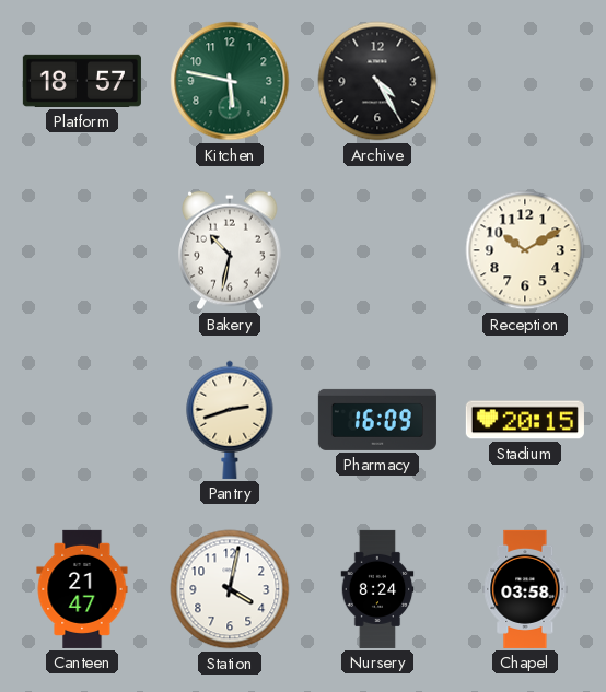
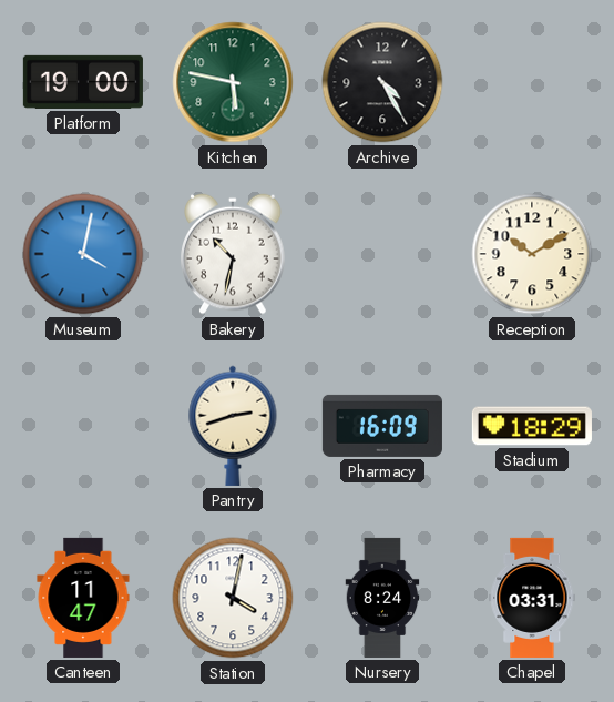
Platform: 18:57 -> 19:00 (83, 82)
Museum: none -> 4:02 (83, 254)
Stadium: 20:15 -> 18:29 (532, 426)
Canteen: 21:47 -> 11:47 (83, 598)
Chapel: 03:58 -> 03:31 (532, 598)
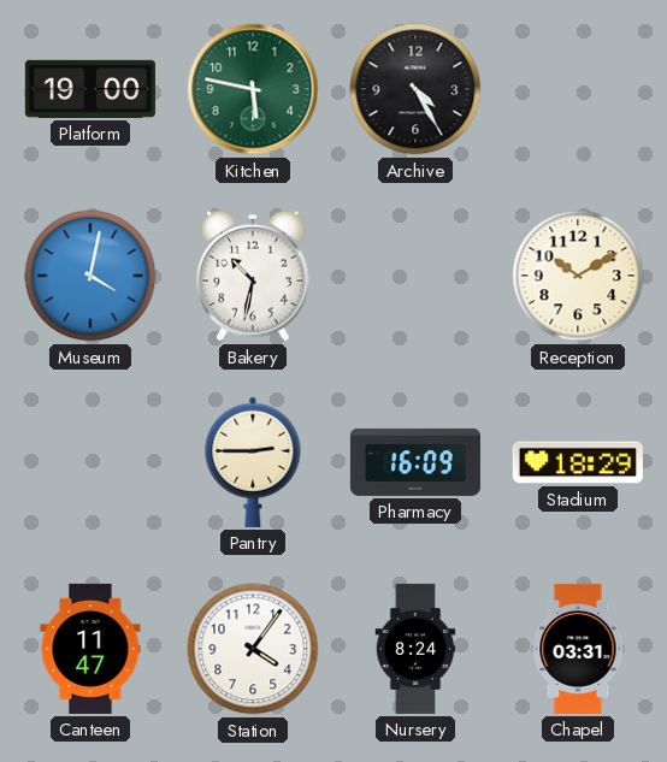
Pantry: 2:42 -> 2:45 (253, 462)
Station: 4:02 -> 4:06 (253, 649)
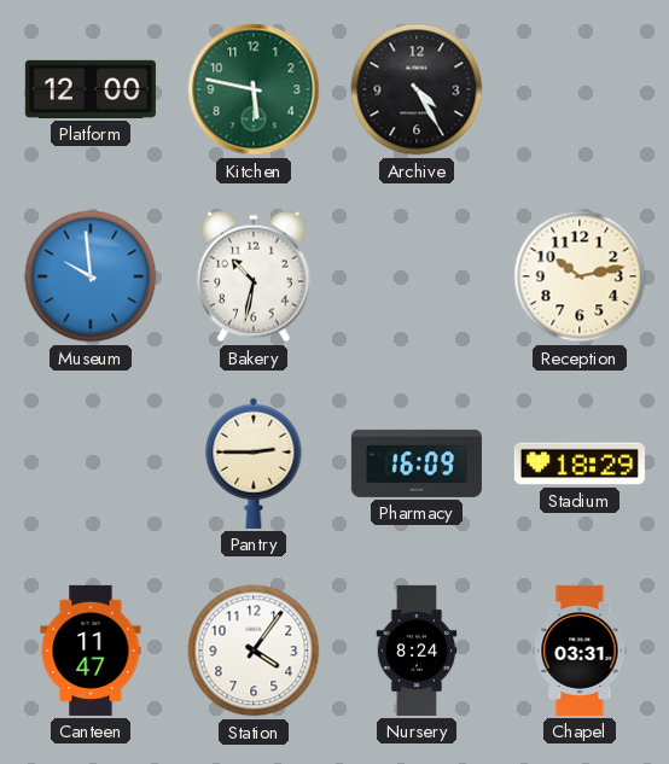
Platform: 19:00 -> 12:00 (91, 89)
Museum: 4:02 -> 9:59 (91, 276)
Reception: 10:10 -> 10:13 (580, 276)
